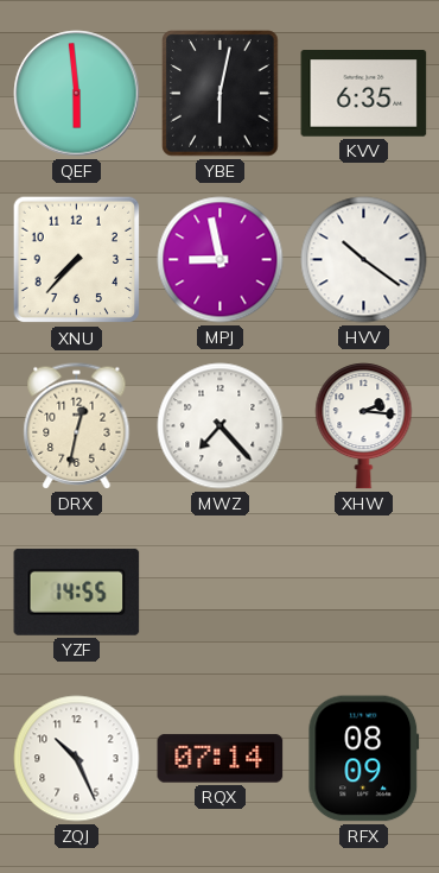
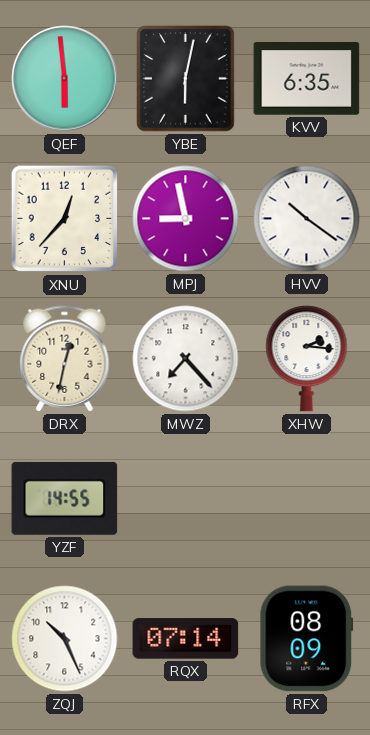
XNU: 7:37 -> 12:37 (65, 219)
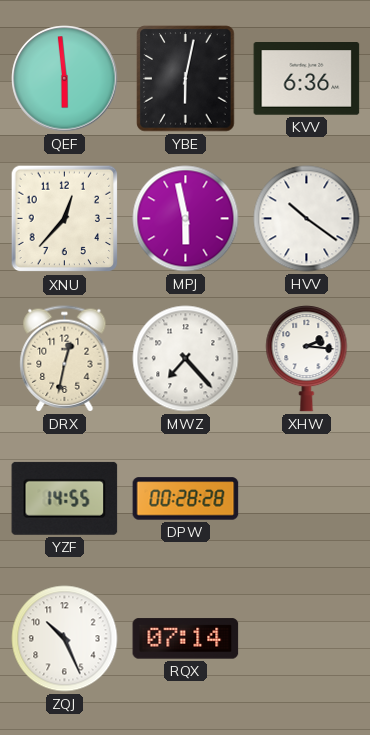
KVV: 6:35 -> 6:36 (307, 79)
MPJ: 8:58 -> 5:58 (186, 219)
DPW: none -> 00:28 (186, 499)
RFX: 08:09 -> none (307, 639)
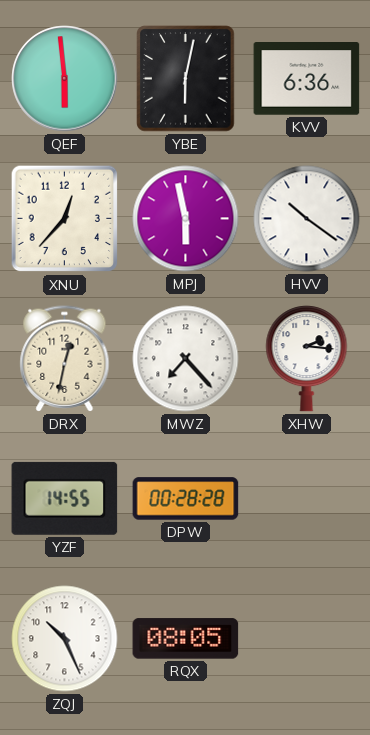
RQX: 07:14 -> 08:05 (186, 639)
